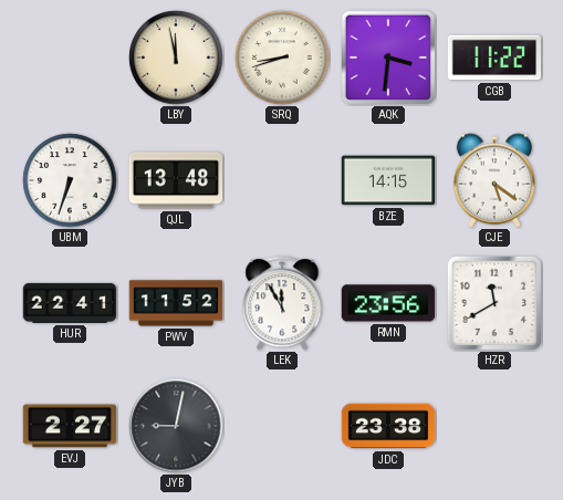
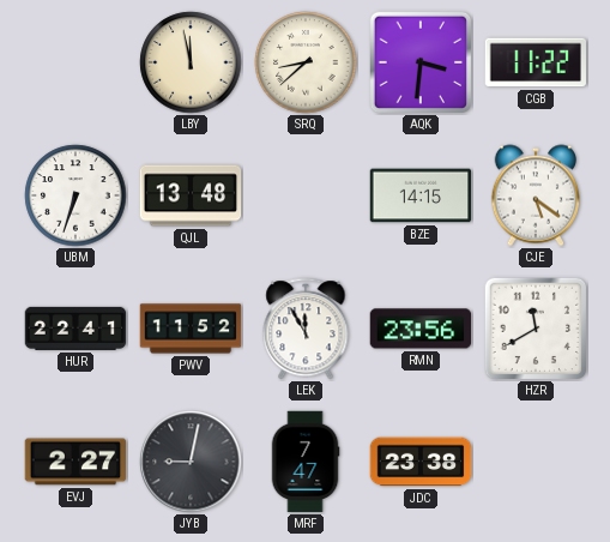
SRQ: 8:42 -> 8:38 (306, 62)
MRF: none -> 7:47 (306, 462)
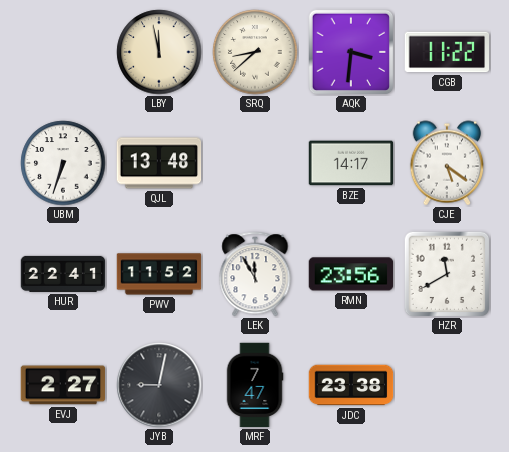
BZE: 14:15 -> 14:17 (351, 163)
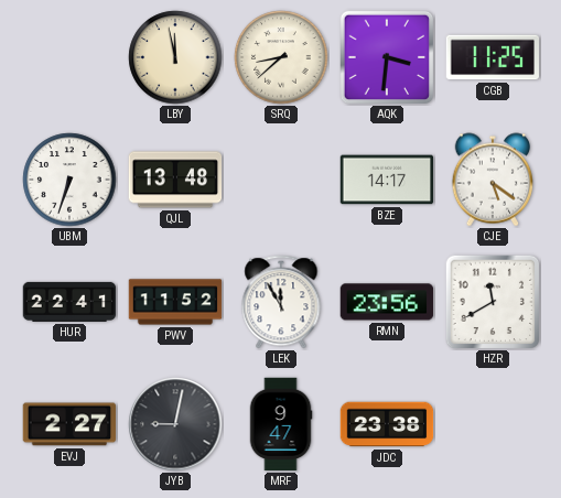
CGB: 11:22 -> 11:25 (493, 57)
MRF: 7:47 -> 9:47 (281, 424)
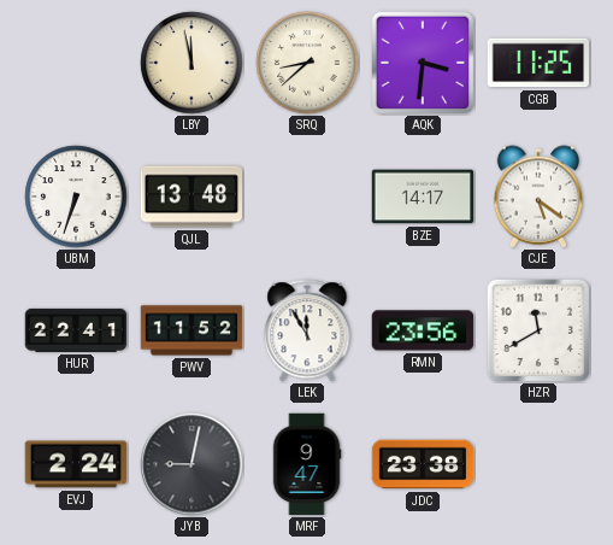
EVJ: 2:27 -> 2:24 (76, 464)
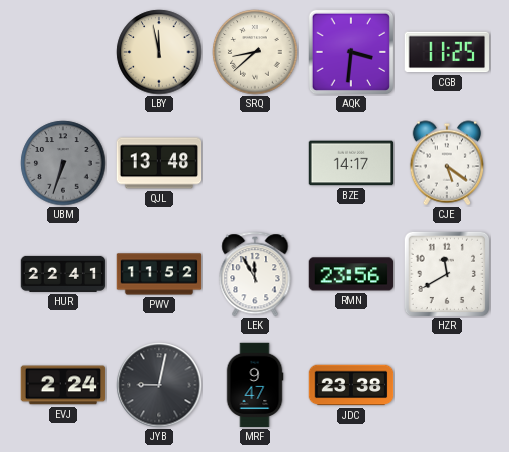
UBM dial: white -> grey (63, 163)
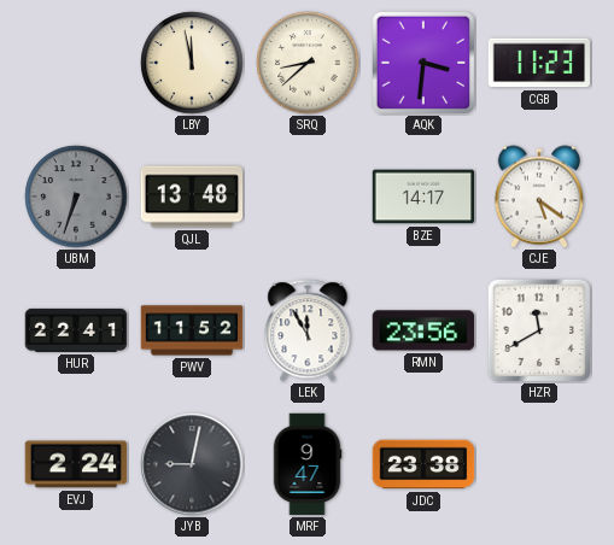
CGB: 11:25 -> 11:23 (539, 63)
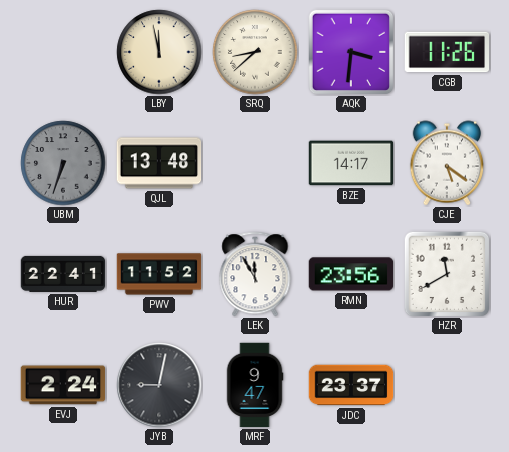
CGB: 11:23 -> 11:26 (447, 52)
JDC: 23:38 -> 23:37 (351, 385)
